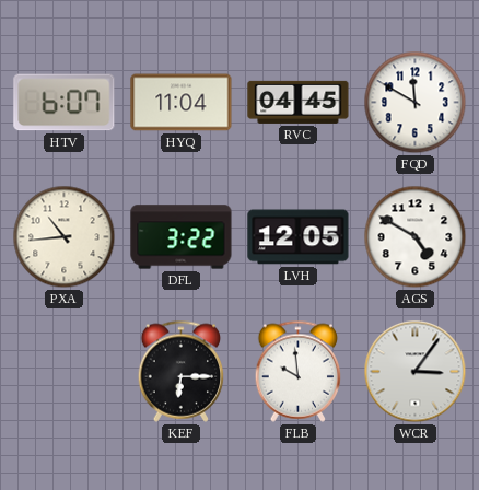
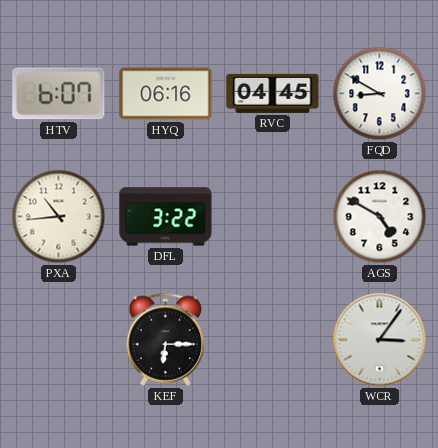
HYQ: 11:04 -> 06:16 (166, 94)
FQD: 11:50 -> 8:50 (380, 94)
LVH: 12:05 -> none (299, 237)
FLB: 9:59 -> none (299, 371)
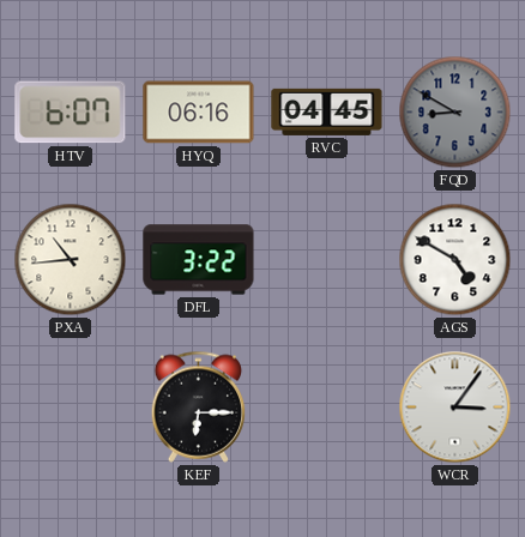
FQD dial: white -> grey (455, 113)
